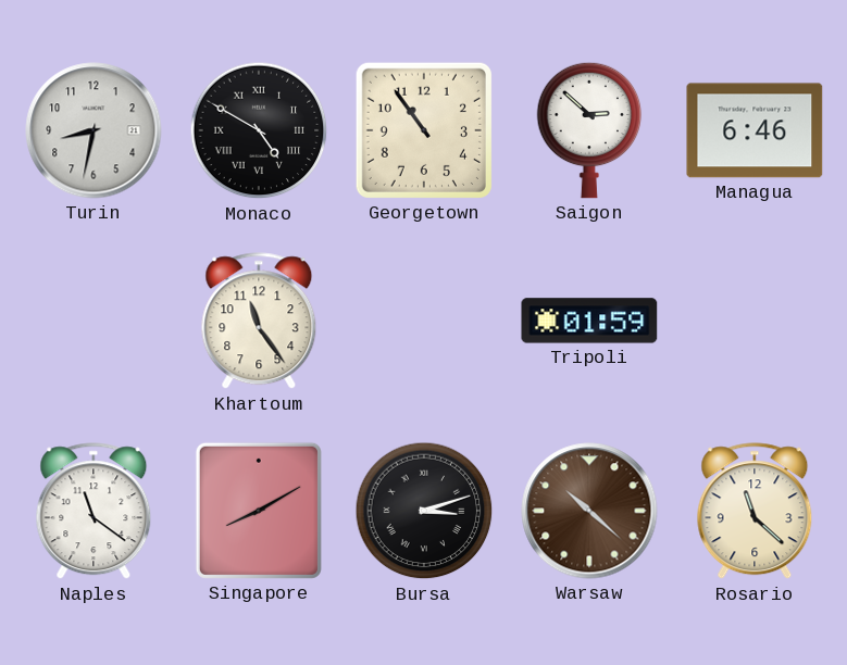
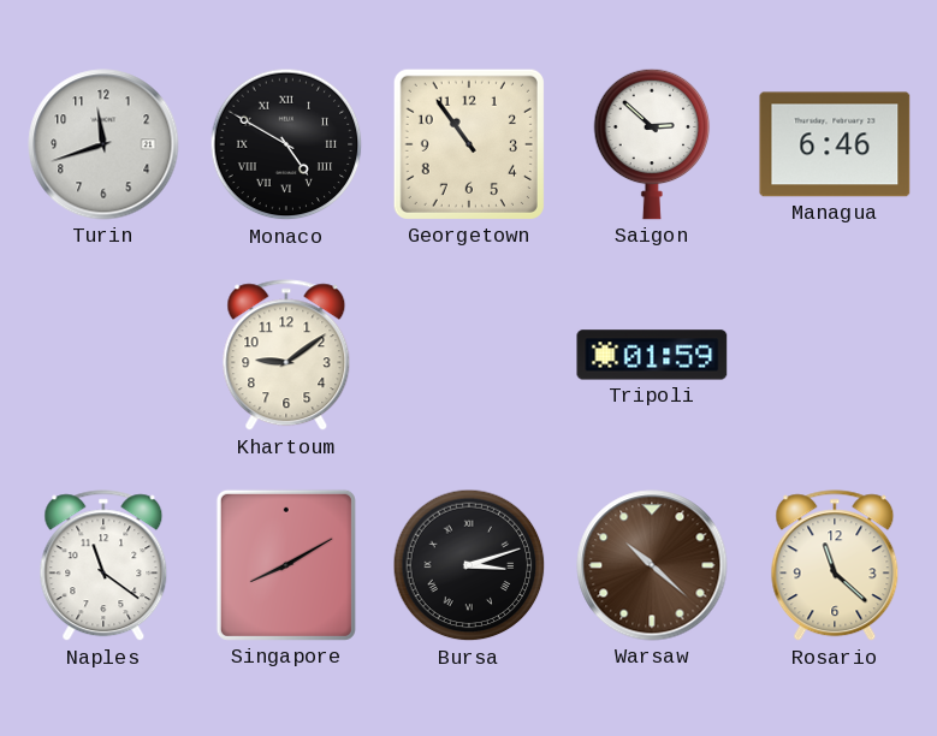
Turin: 8:32 -> 11:42 (103, 144)
Khartoum: 11:24 -> 9:09 (286, 356)
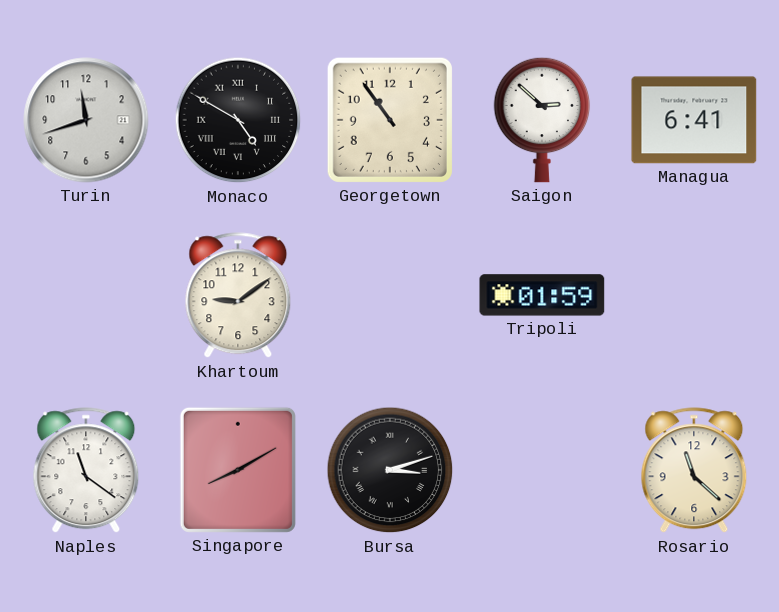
Managua: 6:46 -> 6:41 (694, 120)
Warsaw: 10:22 -> none (652, 565)
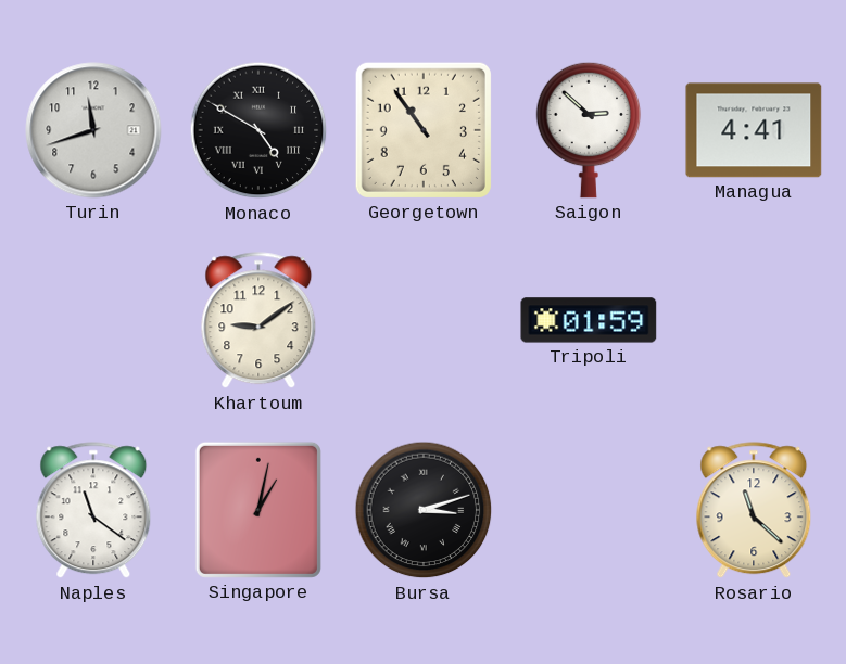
Managua: 6:41 -> 4:41 (754, 130)
Singapore: 8:10 -> 1:02 (258, 510)
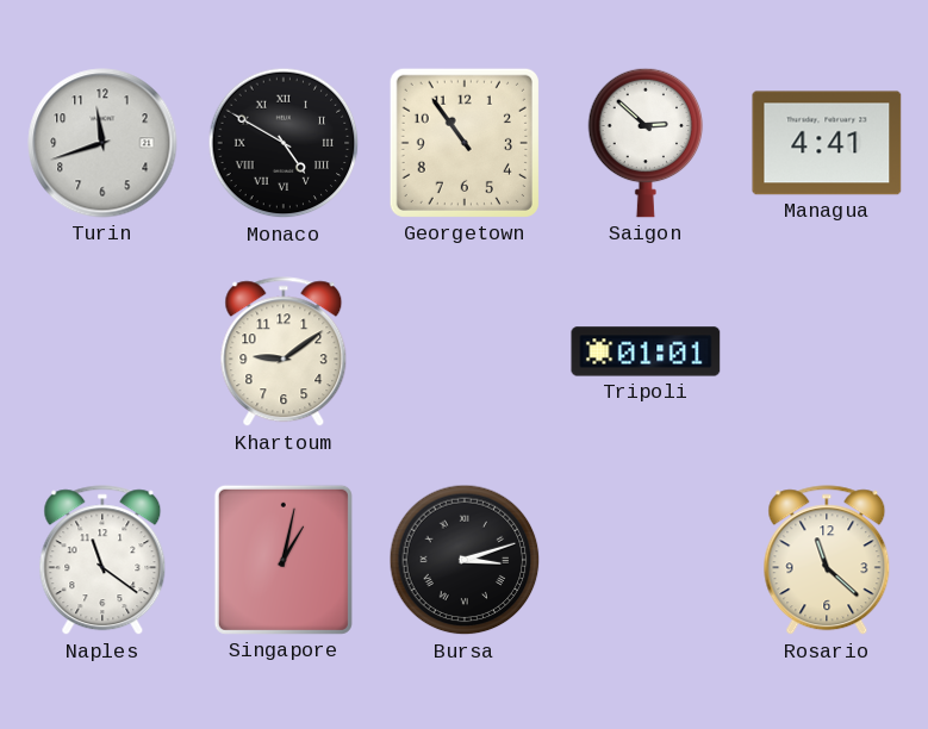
Tripoli: 01:59 -> 01:01 (646, 351)
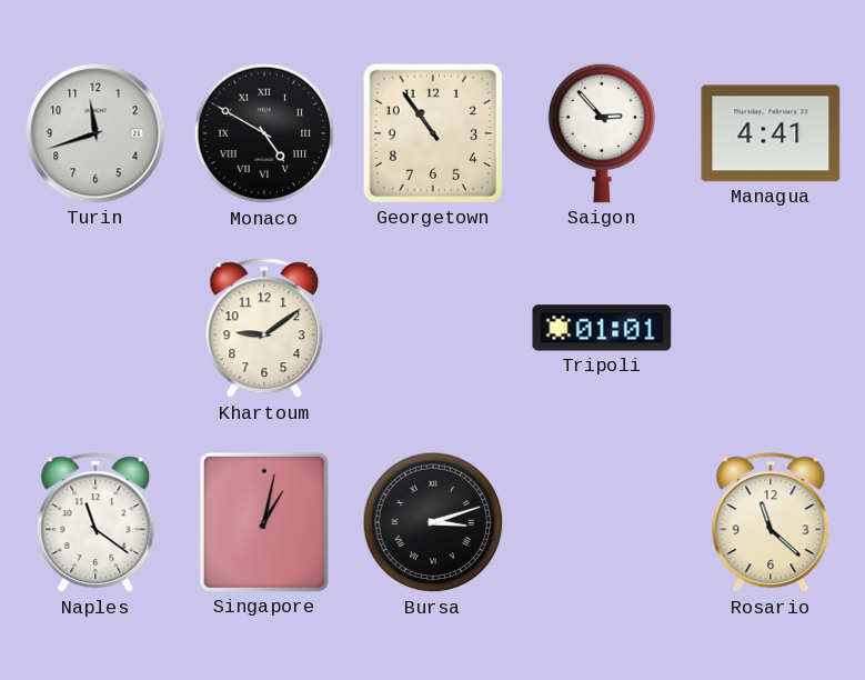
Saigon: 2:52 -> 2:53 (602, 133)
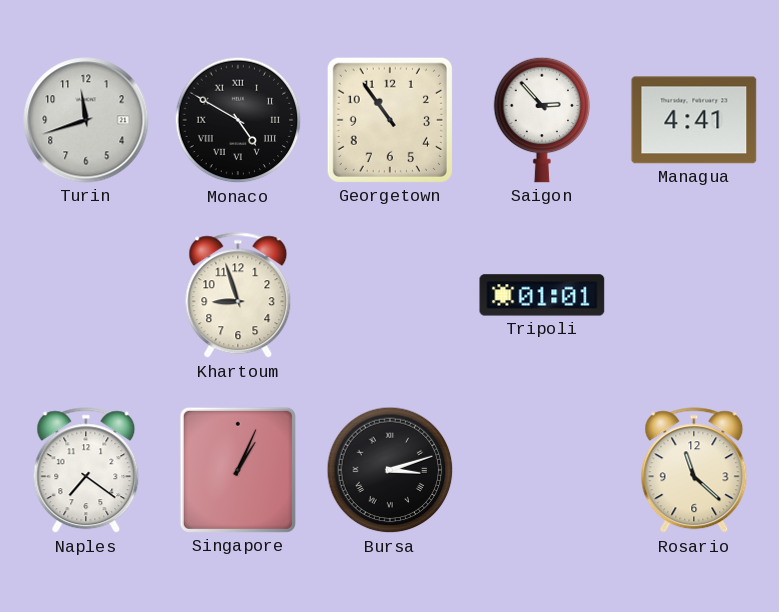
Khartoum: 9:09 -> 8:57 (238, 296)
Naples: 11:21 -> 7:21 (86, 471)
Singapore: 1:02 -> 1:04 (238, 470)
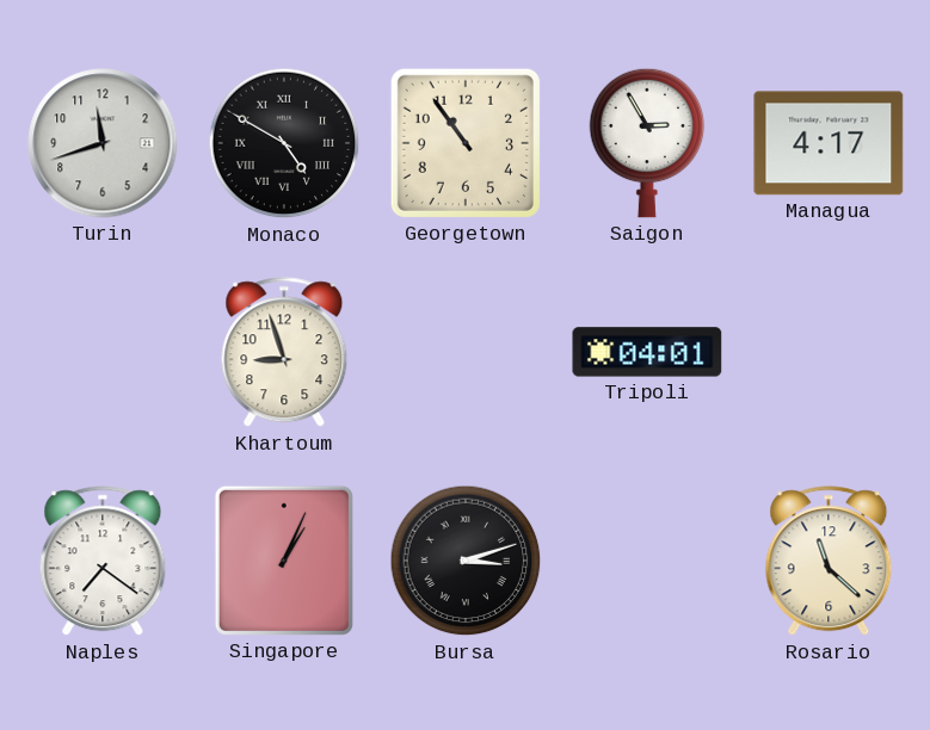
Saigon: 2:53 -> 2:55 (647, 143)
Managua: 4:41 -> 4:17 (829, 143)
Tripoli: 01:01 -> 04:01 (647, 352)
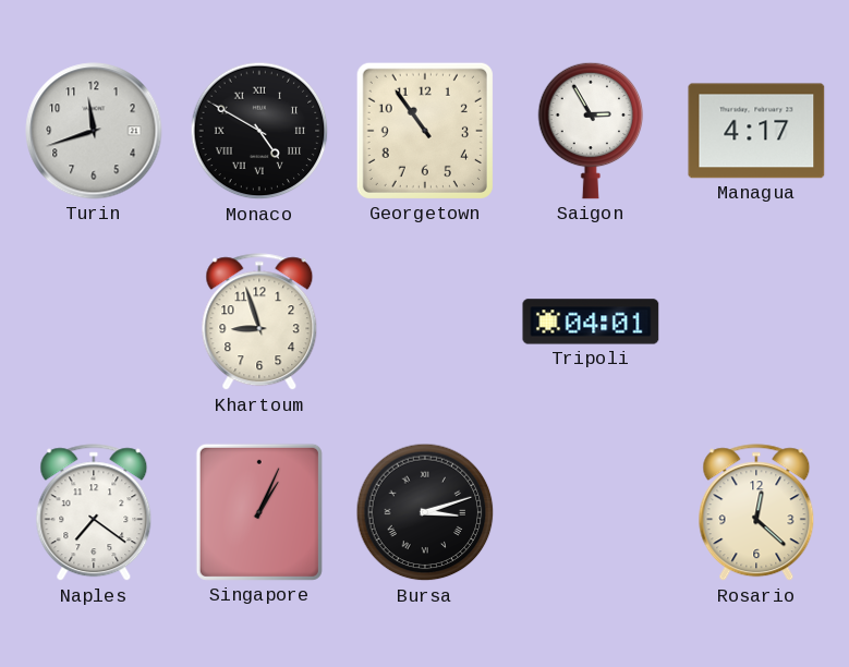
Rosario: 11:22 -> 12:22 (756, 513)
